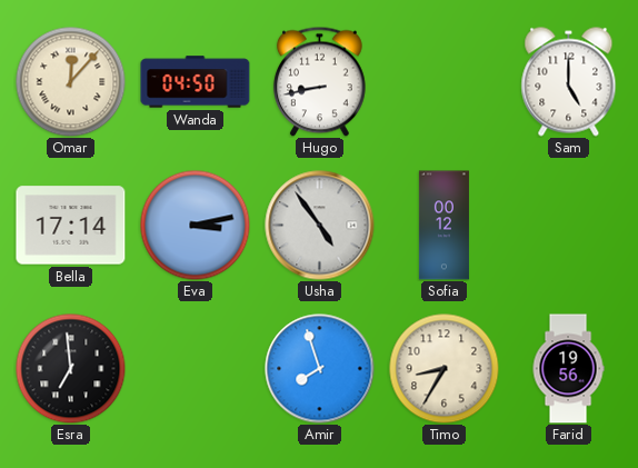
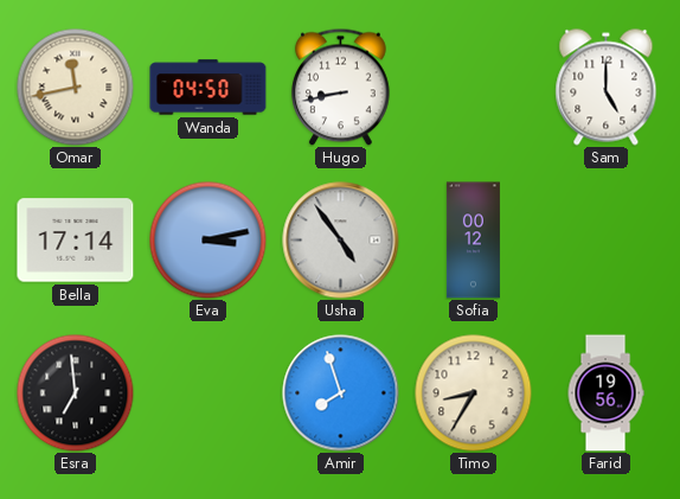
Omar: 12:07 -> 11:43 (76, 88)
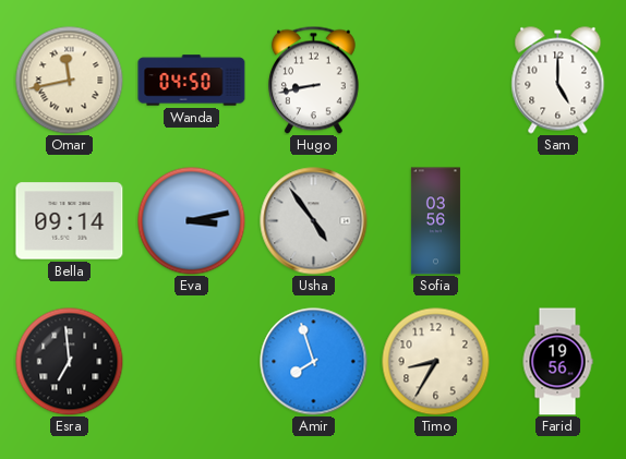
Bella: 17:14 -> 09:14 (70, 221)
Sofia: 00:12 -> 03:56 (435, 221)
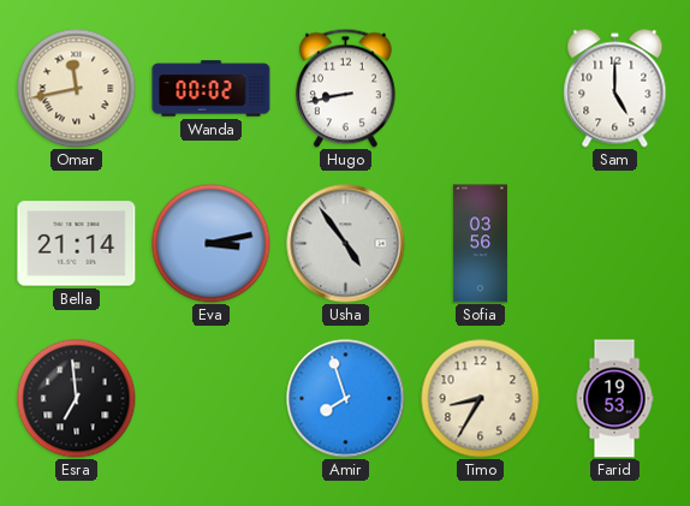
Wanda: 04:50 -> 00:02 (212, 89)
Bella: 09:14 -> 21:14 (77, 244)
Farid: 19:56 -> 19:53 (614, 399)
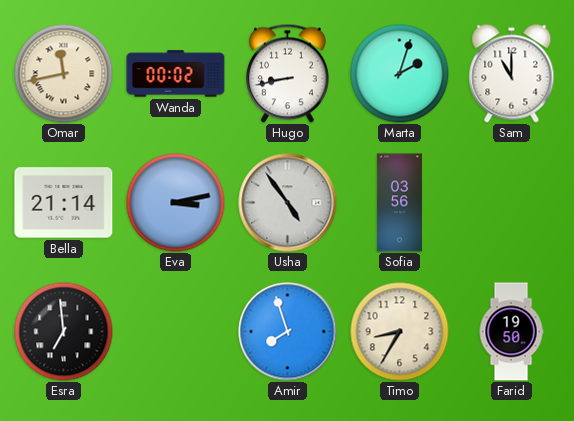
Marta: none -> 2:03 (400, 74)
Sam: 5:00 -> 11:00 (512, 74)
Farid: 19:53 -> 19:50 (511, 332)
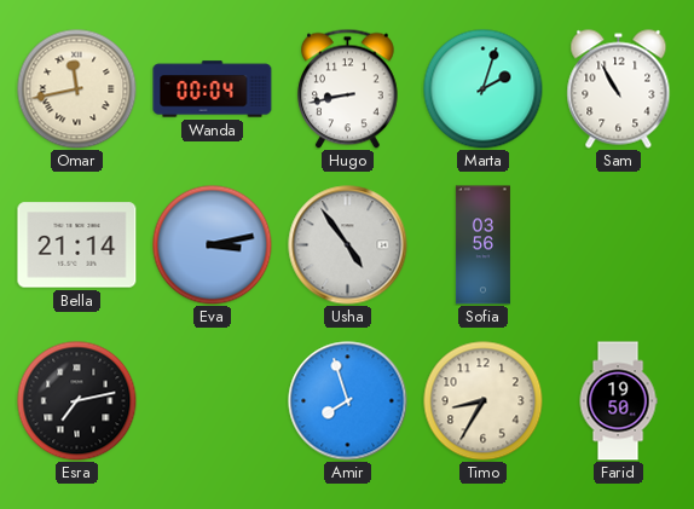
Wanda: 00:02 -> 00:04 (213, 89)
Sam: 11:00 -> 10:55 (619, 89)
Esra: 6:59 -> 7:13 (77, 401)
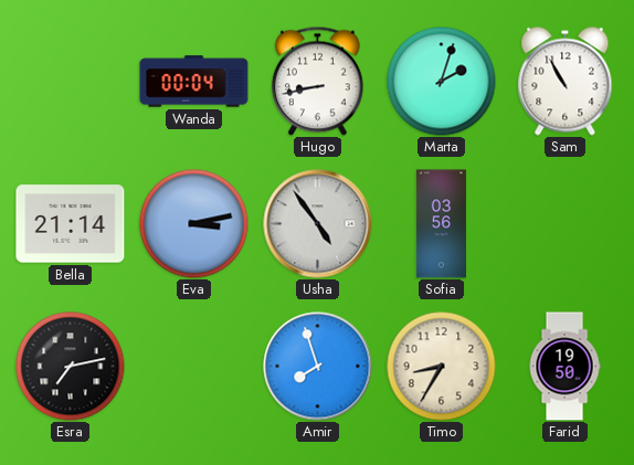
Omar: 11:43 -> none (77, 89)
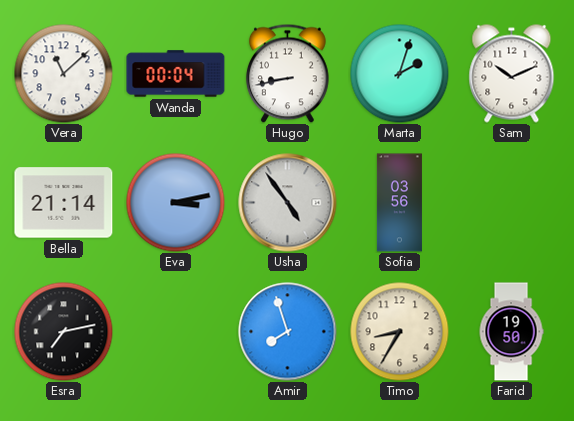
Vera: none -> 11:08 (64, 74)
Sam: 10:55 -> 10:11 (512, 74)
